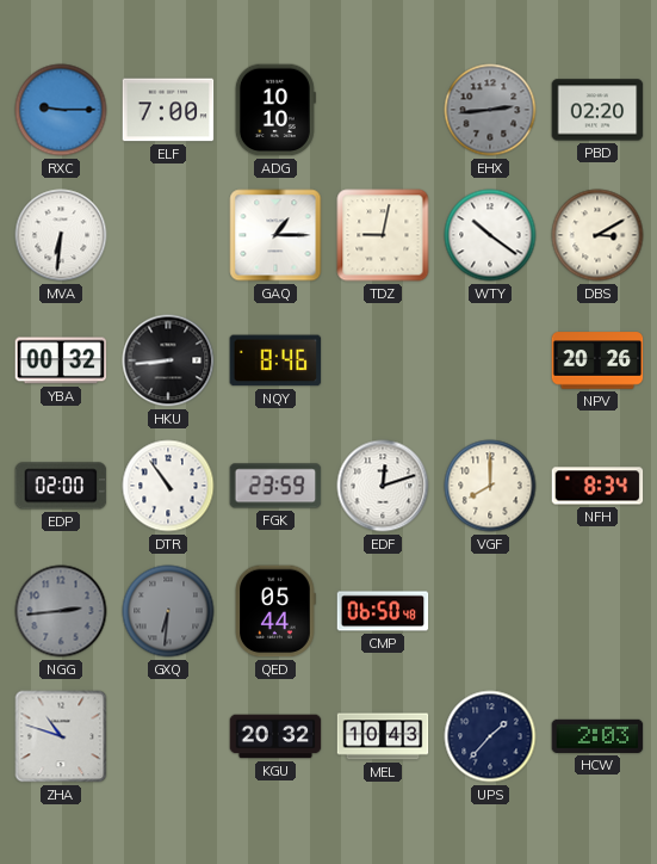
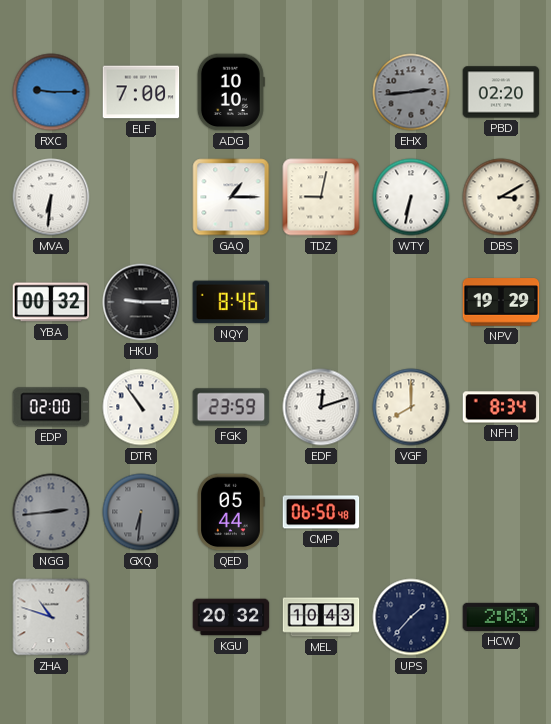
WTY: 10:21 -> 6:32 (411, 197)
HKU: 8:44 -> 9:15 (141, 302)
NPV: 20:26 -> 19:29 (501, 302)
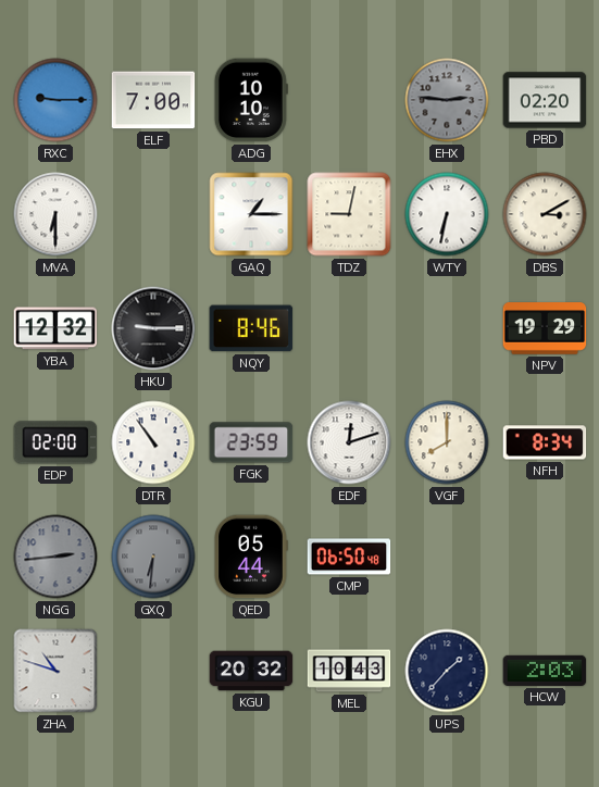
EHX: 2:44 -> 2:46 (447, 100)
MVA: 6:31 -> 6:30 (55, 214)
YBA: 00:32 -> 12:32 (55, 328)
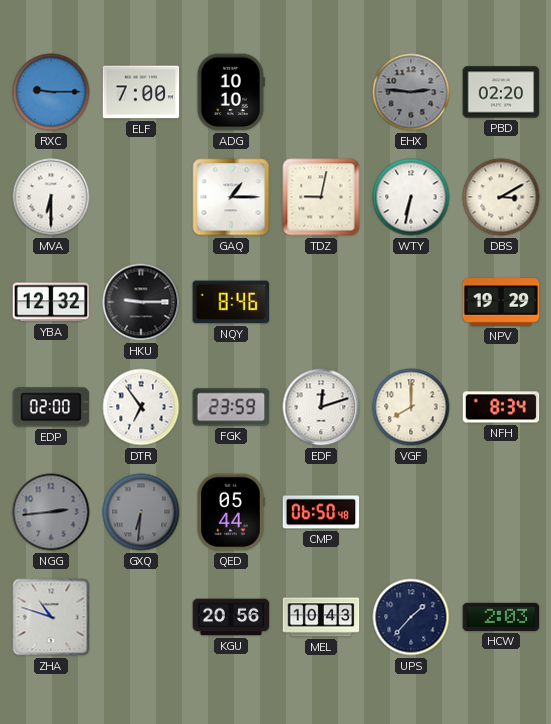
DTR: 10:54 -> 6:54 (141, 407)
KGU: 20:32 -> 20:56 (231, 617)
